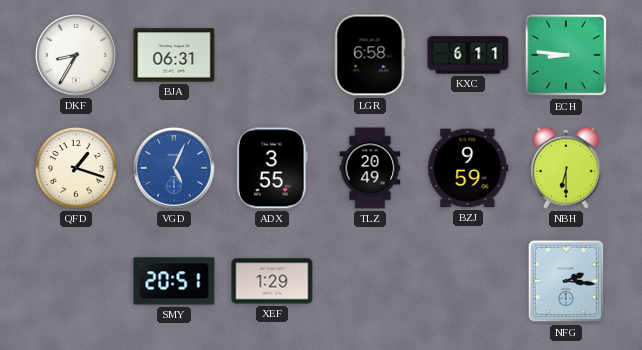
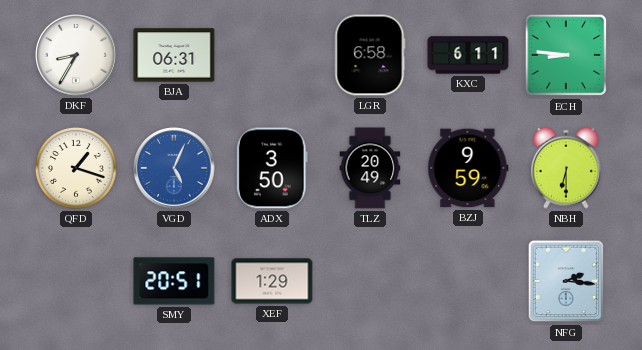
ADX: 3:55 -> 3:50 (273, 168)
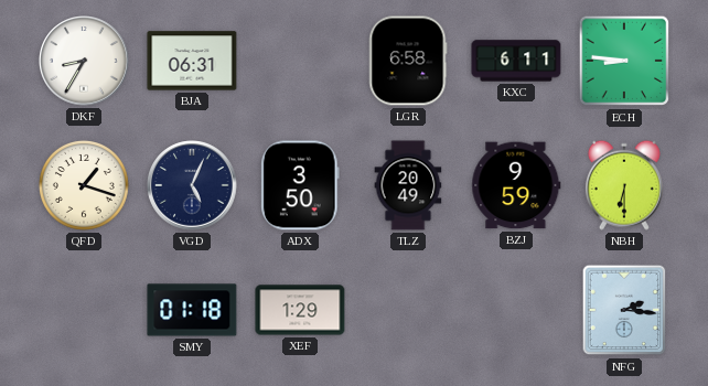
VGD dial: blue -> navy (192, 185)
SMY: 20:51 -> 01:18 (192, 310)
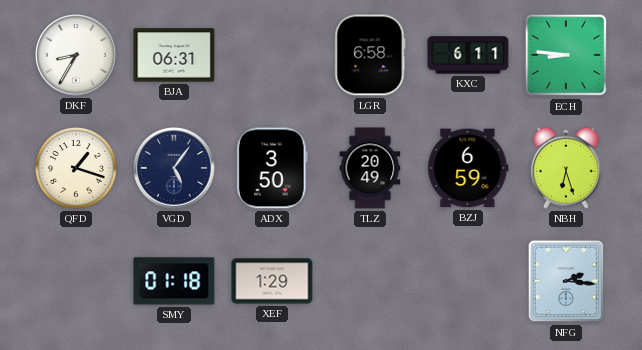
VGD: 5:04 -> 5:06 (174, 168)
BZJ: 9:59 -> 6:59 (468, 168)
NBH: 6:30 -> 6:27 (566, 168)
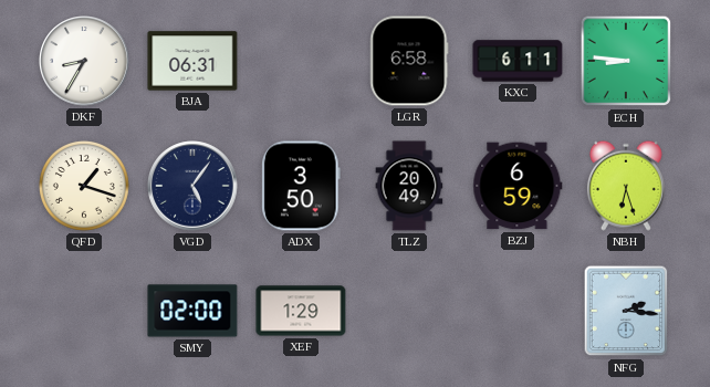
SMY: 01:18 -> 02:00 (192, 311)
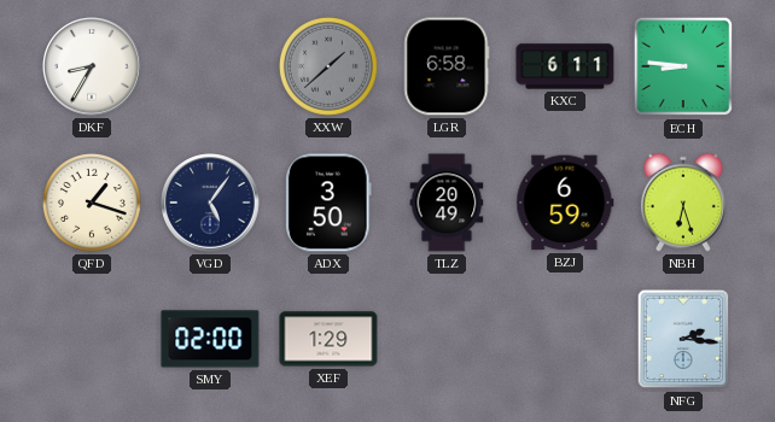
BJA: 06:31 -> none (192, 61)
XXW: none -> 1:38 (328, 66)
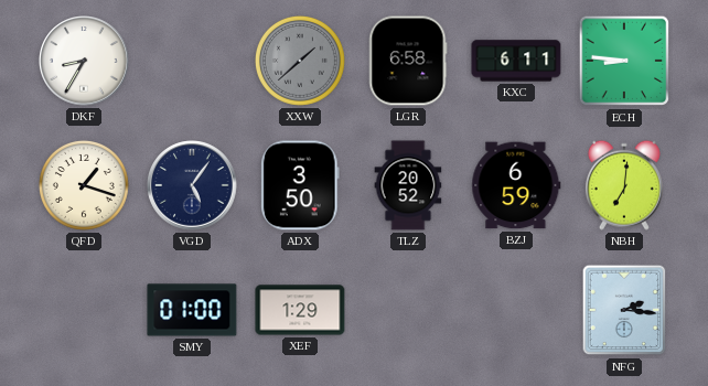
TLZ: 20:49 -> 20:52 (408, 185)
NBH: 6:27 -> 7:01 (624, 185)
SMY: 02:00 -> 01:00 (192, 310)
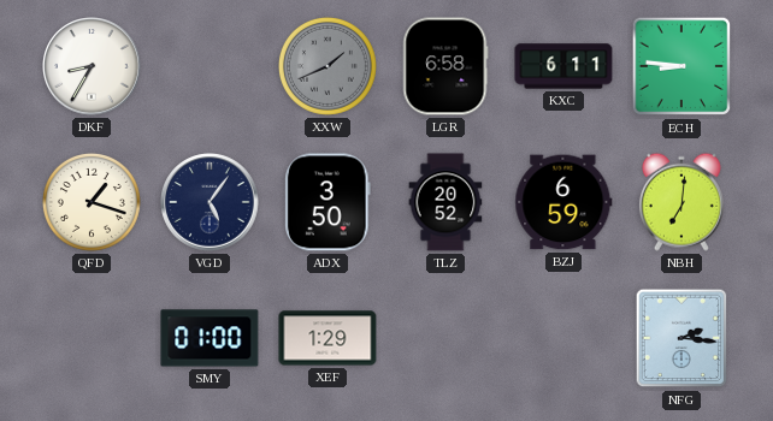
XXW: 1:38 -> 1:41 (328, 66)
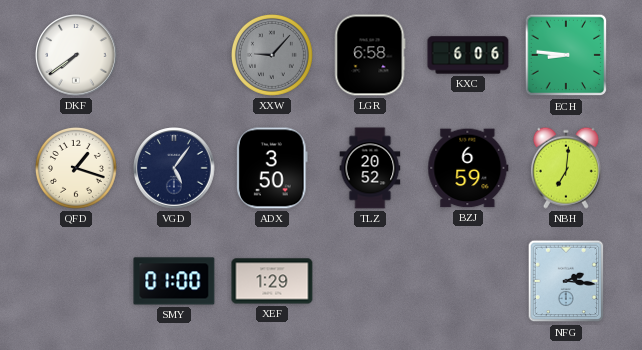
DKF: 8:35 -> 7:39 (76, 55)
XXW: 1:41 -> 9:07 (272, 55)
KXC: 6:11 -> 6:06 (468, 55)
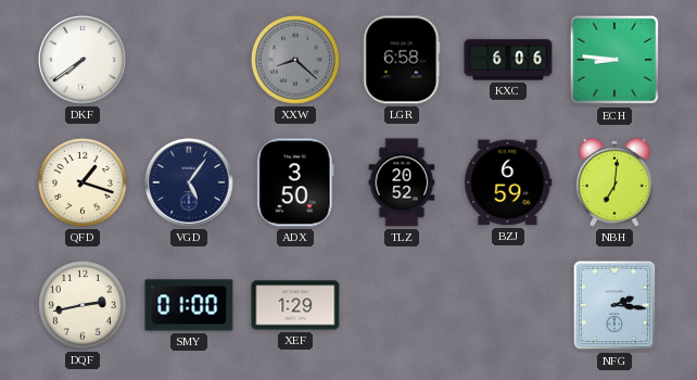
XXW: 9:07 -> 8:22 (295, 60)
DQF: none -> 2:43 (83, 305)
